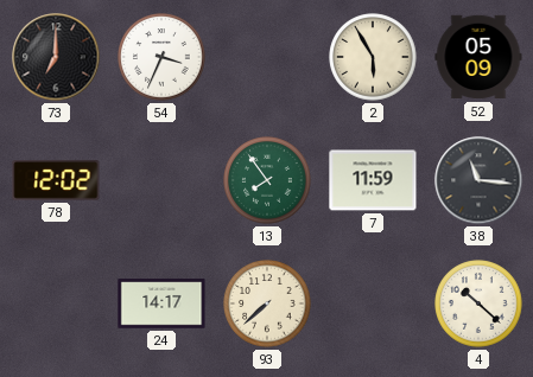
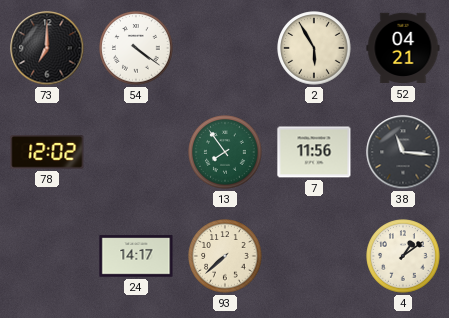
54: 3:34 -> 4:21 (136, 48)
52: 05:09 -> 04:21 (403, 48)
7: 11:59 -> 11:56 (314, 152)
4: 10:22 -> 1:09 (403, 256)
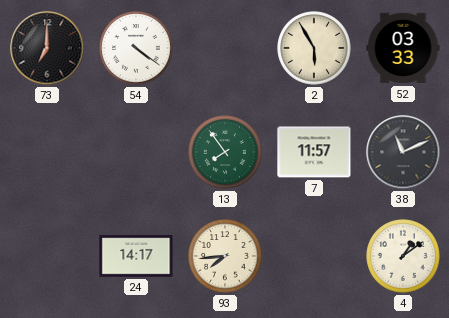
52: 04:21 -> 03:33 (403, 48)
78: 12:02 -> none (47, 152)
7: 11:56 -> 11:57 (314, 152)
38: 11:16 -> 11:11 (403, 152)
93: 7:38 -> 7:44 (225, 256)
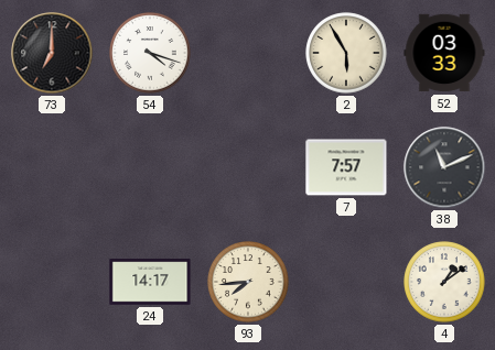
54: 4:21 -> 4:18 (150, 53)
13: 7:54 -> none (225, 152)
7: 11:57 -> 7:57 (346, 167)
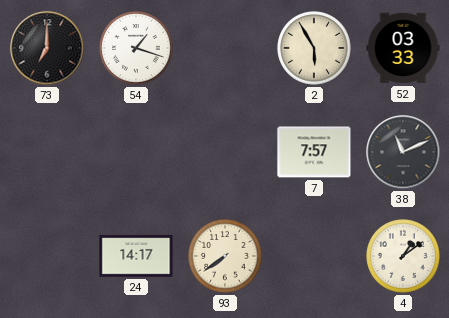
54: 4:18 -> 1:18 (136, 48)
93: 7:44 -> 7:39 (225, 256)
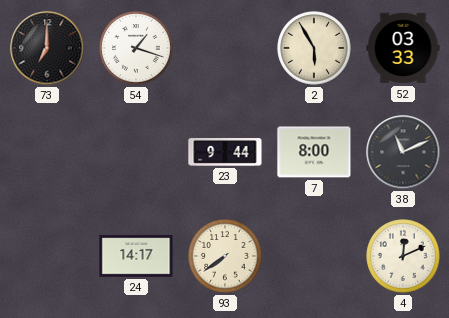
23: none -> 9:44 (225, 152)
7: 7:57 -> 8:00 (314, 152)
4: 1:09 -> 12:11 (403, 256)
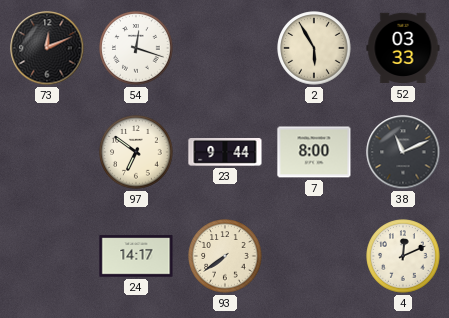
73: 7:00 -> 12:11 (47, 48)
54: 1:18 -> 12:18 (136, 48)
97: none -> 6:51 (136, 152)
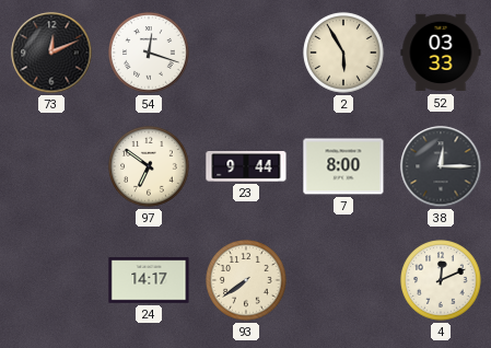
38: 11:11 -> 12:15 (441, 166)
